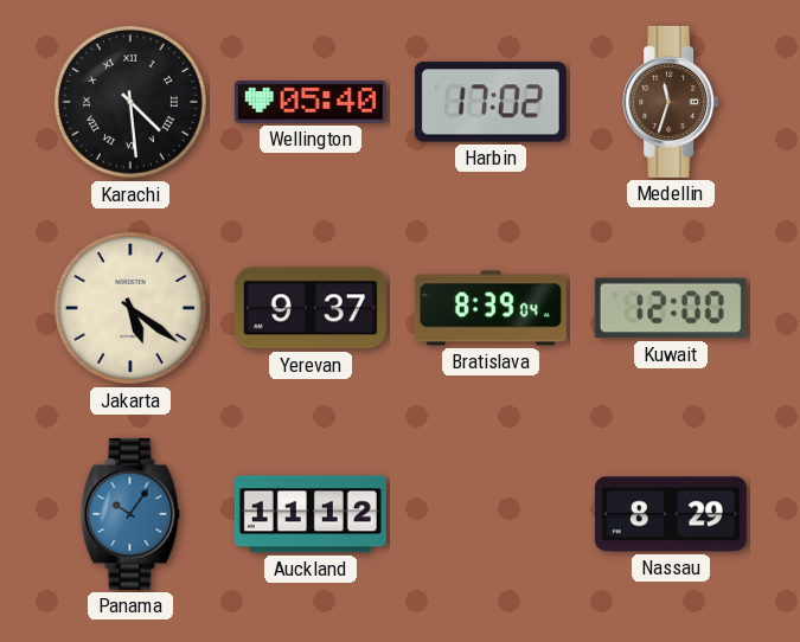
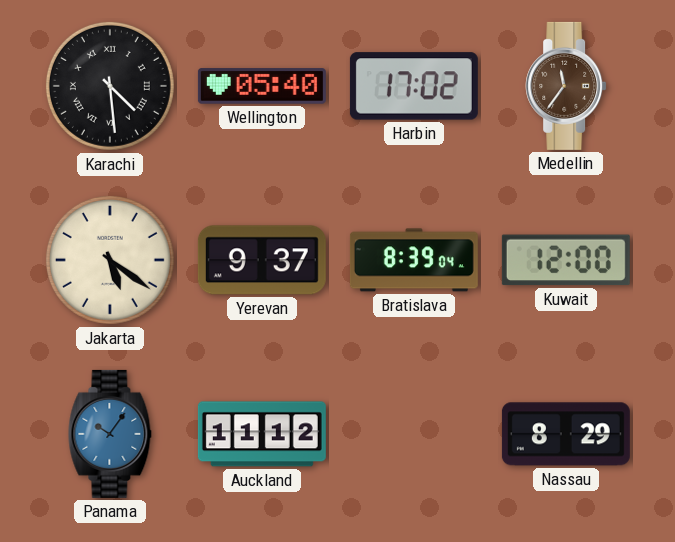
Medellin: 11:33 -> 11:36 (566, 86)
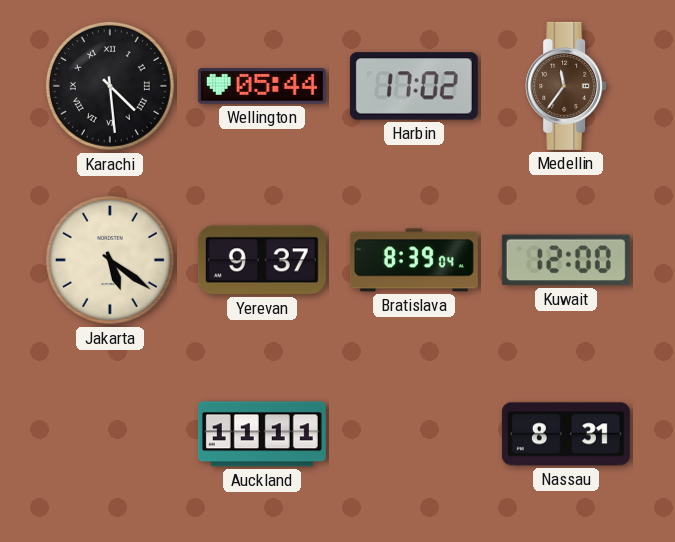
Wellington: 05:40 -> 05:44 (262, 86)
Panama: 10:06 -> none (110, 434)
Auckland: 11:12 -> 11:11 (262, 434)
Nassau: 8:29 -> 8:31 (566, 434)
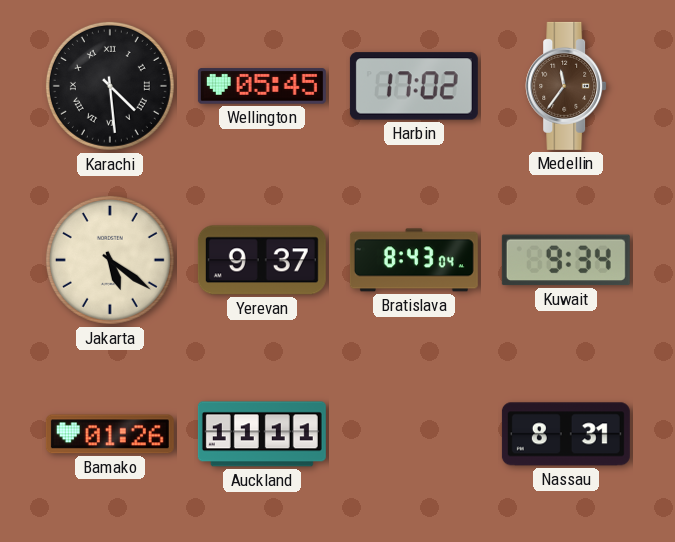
Wellington: 05:44 -> 05:45 (262, 86)
Bratislava: 8:39 -> 8:43 (414, 260)
Kuwait: 12:00 -> 9:34 (566, 260)
Bamako: none -> 01:26 (110, 434)
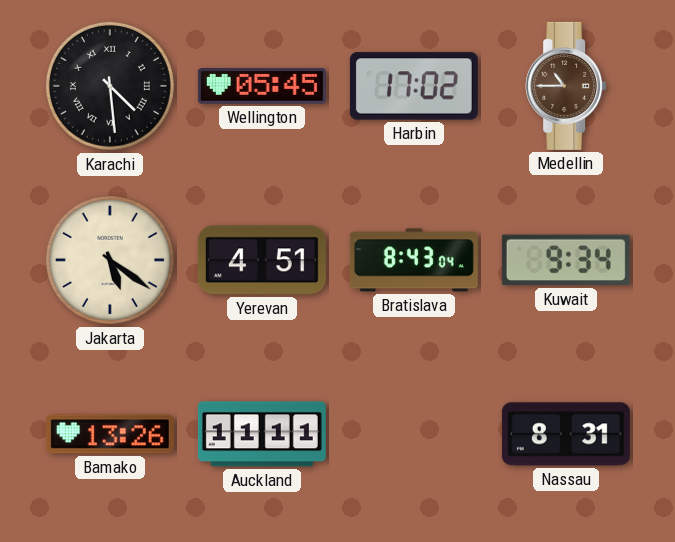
Medellin: 11:36 -> 10:45 (566, 86)
Yerevan: 9:37 -> 4:51 (262, 260)
Bamako: 01:26 -> 13:26 (110, 434)
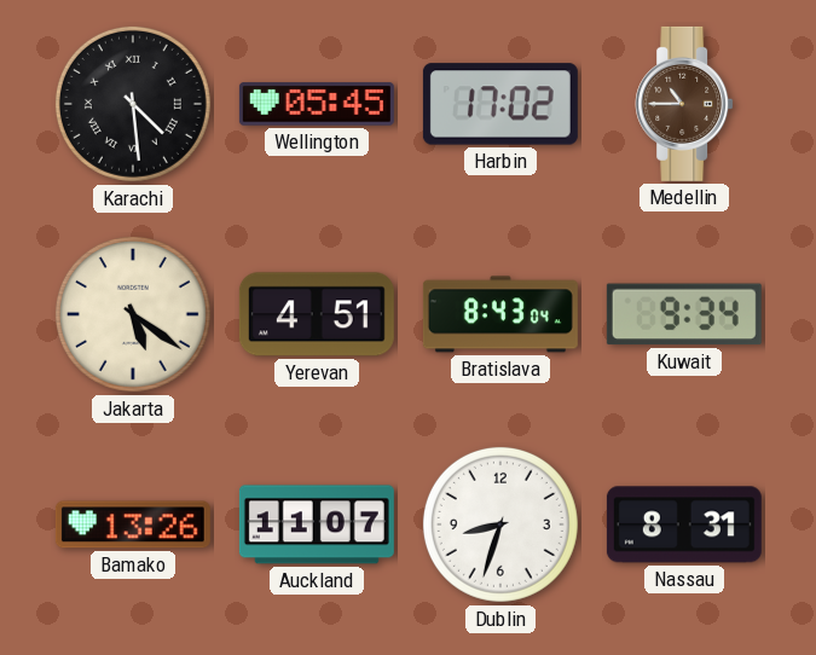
Auckland: 11:11 -> 11:07 (317, 524)
Dublin: none -> 8:33 (500, 524)
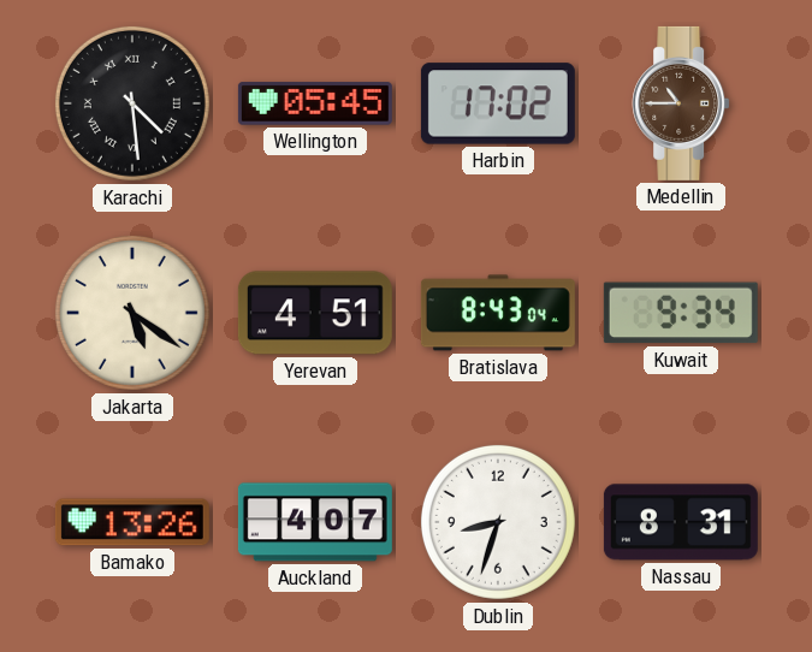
Auckland: 11:07 -> 4:07 (315, 522)
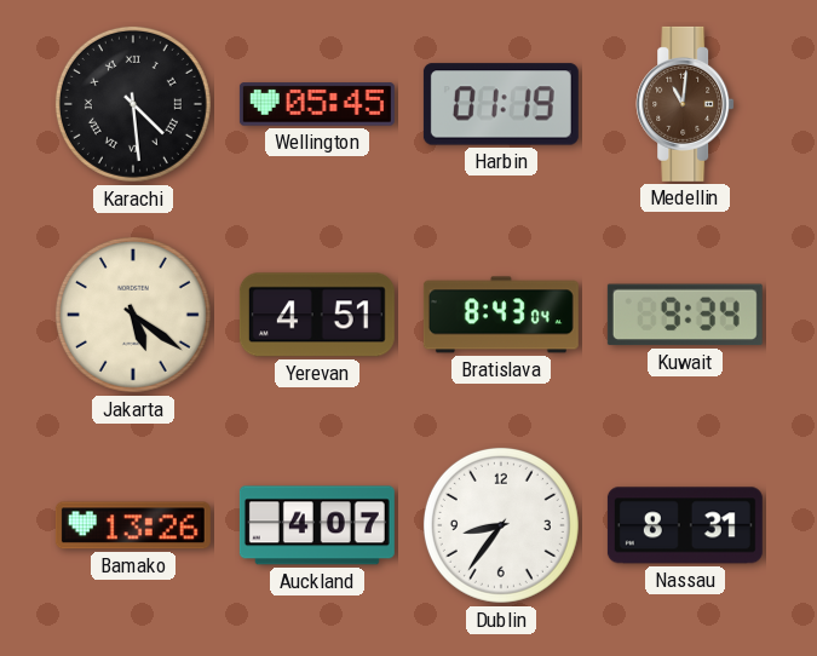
Harbin: 17:02 -> 01:19 (501, 104)
Medellin: 10:45 -> 11:01 (685, 104)
Dublin: 8:33 -> 8:36 (501, 525)
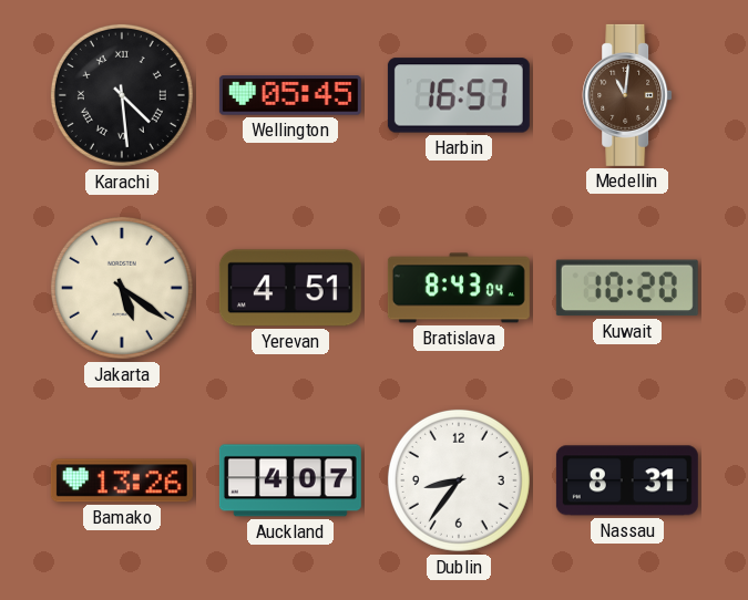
Harbin: 01:19 -> 16:57 (459, 95)
Kuwait: 9:34 -> 10:20 (627, 288)
